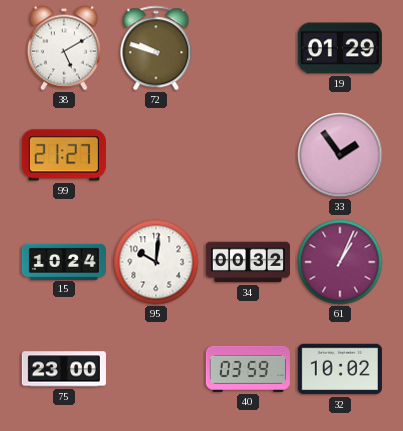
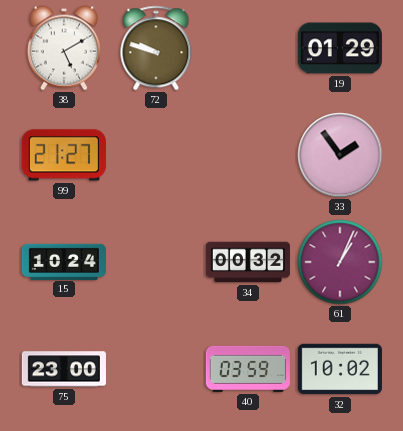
95: 10:01 -> none (156, 262)
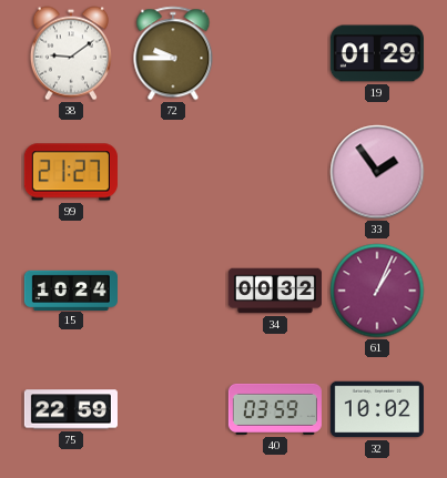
38: 5:10 -> 9:09 (71, 53)
72: 9:48 -> 9:45 (173, 53)
75: 23:00 -> 22:59 (71, 409)
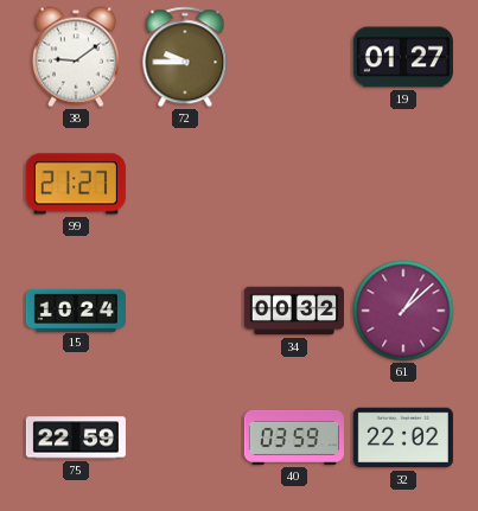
19: 01:29 -> 01:27 (403, 57)
33: 1:54 -> none (377, 172)
61: 1:04 -> 1:08 (403, 311)
32: 10:02 -> 22:02 (403, 437)
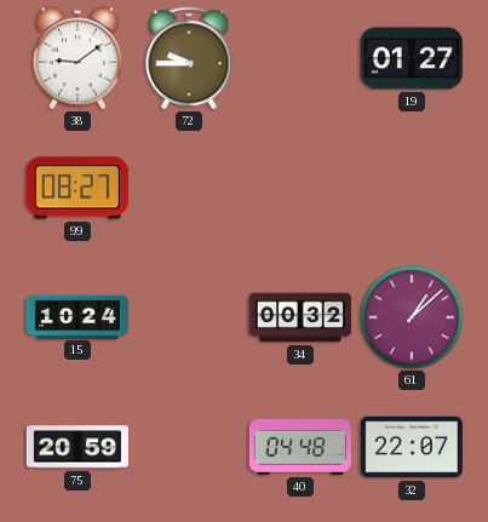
99: 21:27 -> 08:27 (77, 188)
75: 22:59 -> 20:59 (77, 447)
40: 03:59 -> 04:48 (300, 447)
32: 22:02 -> 22:07 (412, 447)
